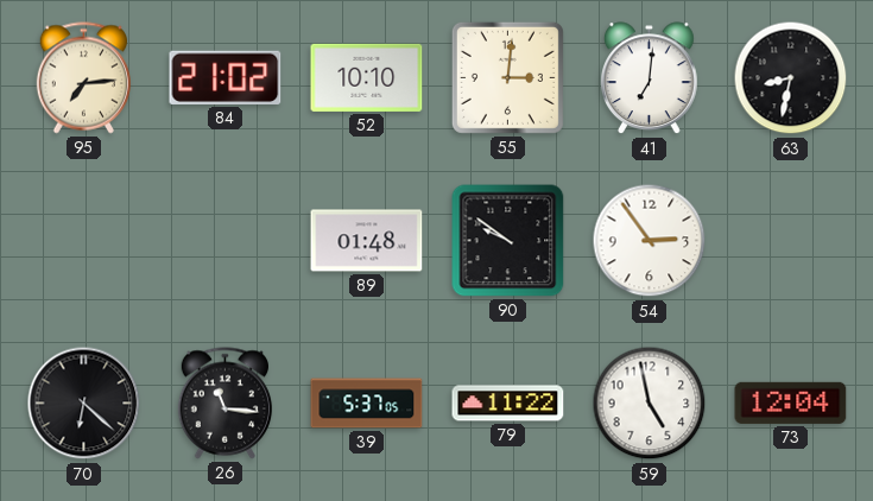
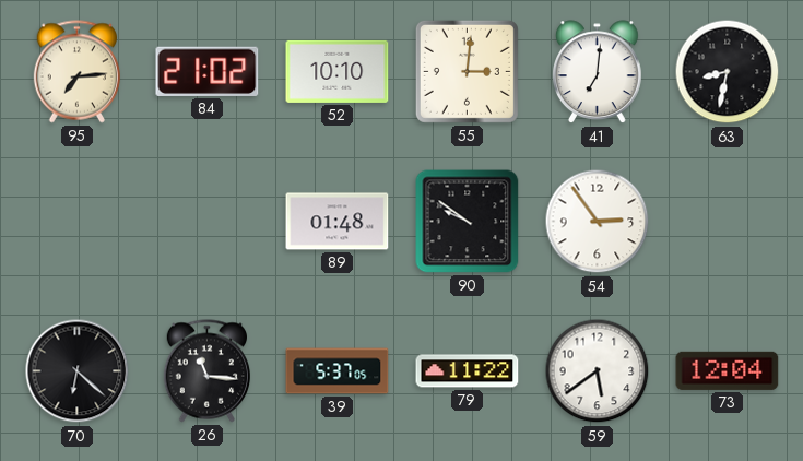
59: 4:58 -> 5:39 (598, 371)
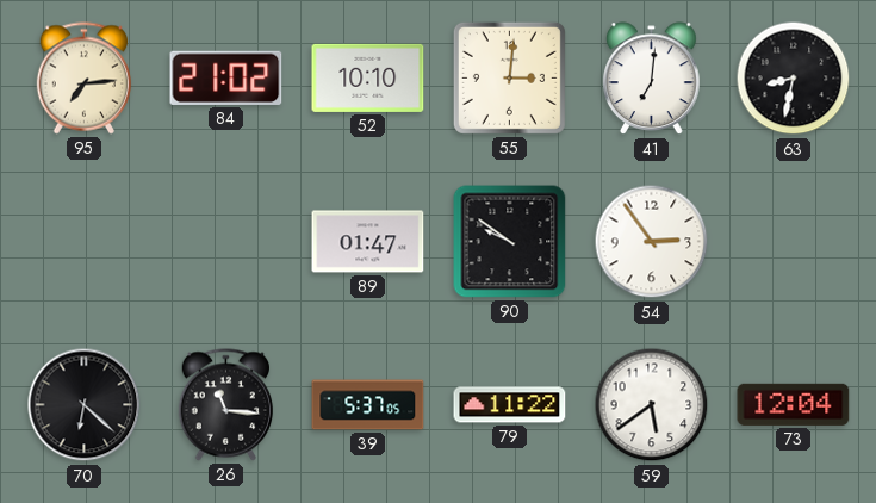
89: 01:48 -> 01:47 (368, 242)
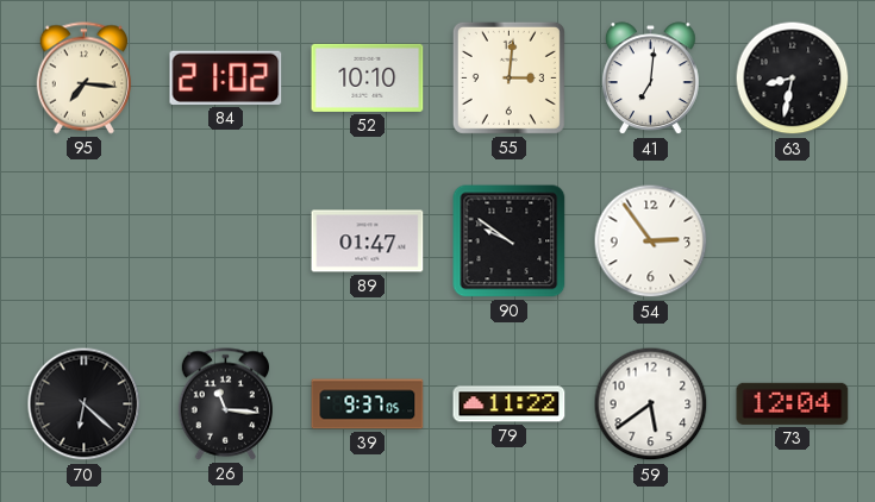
95: 7:14 -> 7:16 (83, 79)
39: 5:37 -> 9:37 (368, 404)
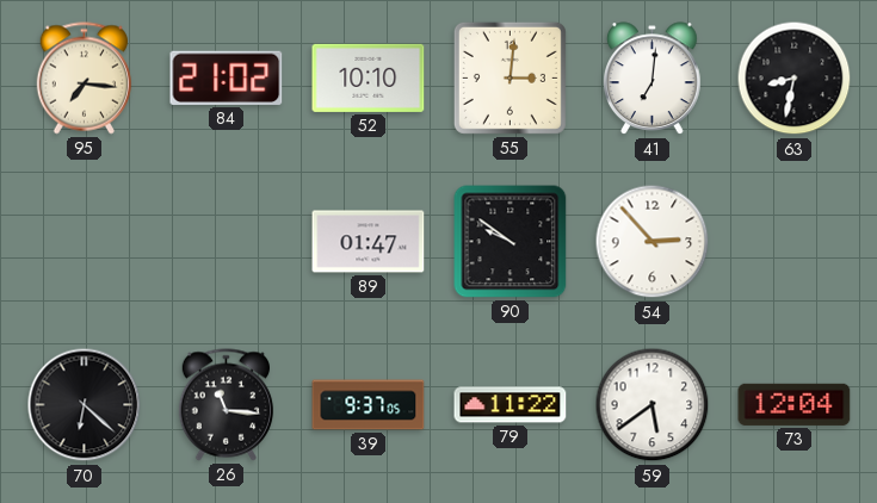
54: 2:54 -> 2:53 (653, 242)
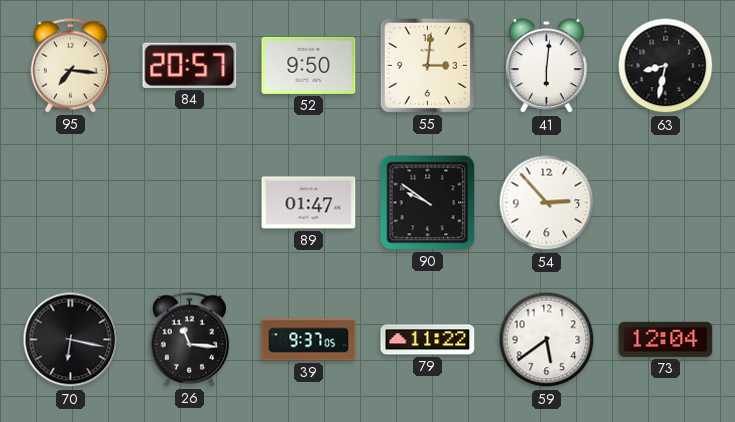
84: 21:02 -> 20:57 (190, 65)
52: 10:10 -> 9:50 (309, 65)
41: 7:01 -> 6:01 (547, 66)
70: 6:22 -> 6:17 (71, 340)
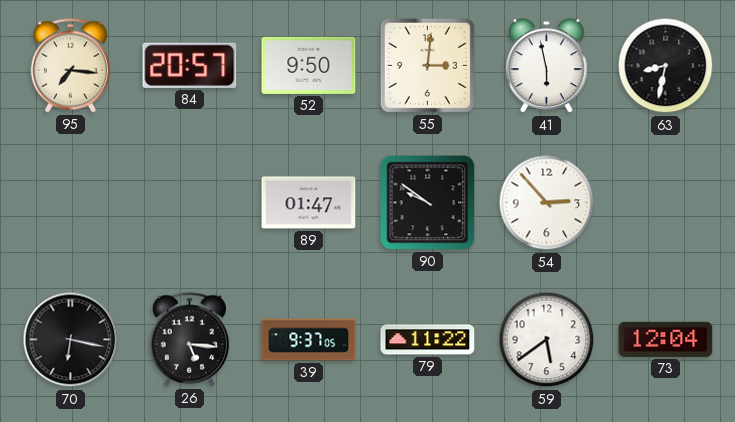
41: 6:01 -> 5:58 (547, 66)
26: 11:16 -> 5:16 (189, 340)
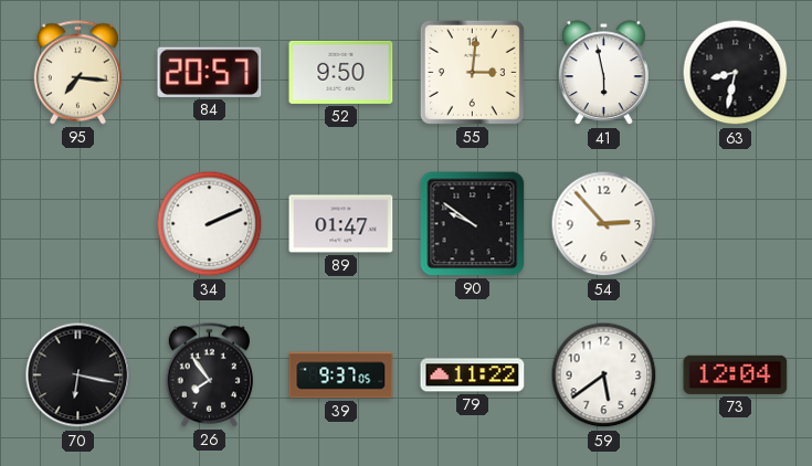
34: none -> 2:11 (210, 224)
26: 5:16 -> 7:54 (209, 375)
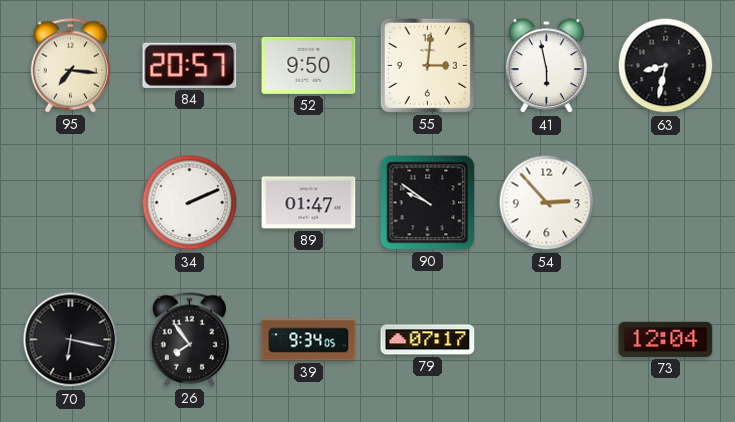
39: 9:37 -> 9:34 (309, 340)
79: 11:22 -> 07:17 (428, 340)
59: 5:39 -> none (604, 375)
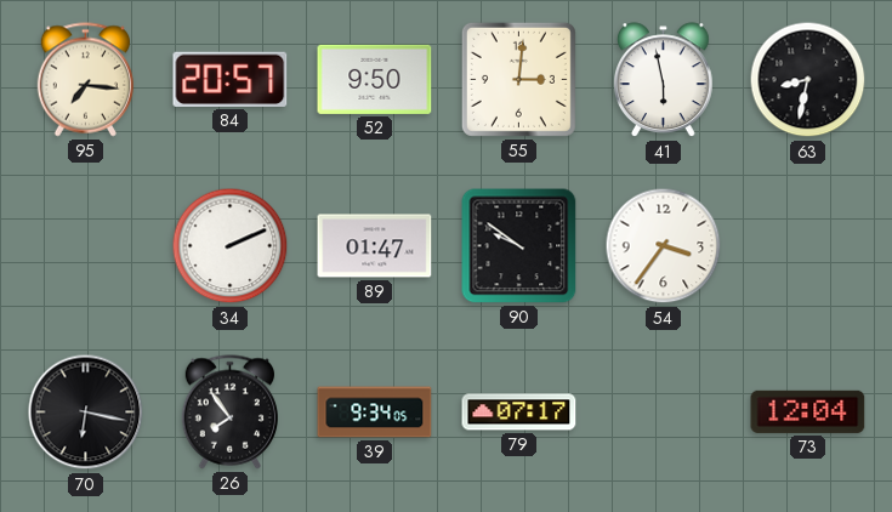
54: 2:53 -> 3:36 (664, 246)
